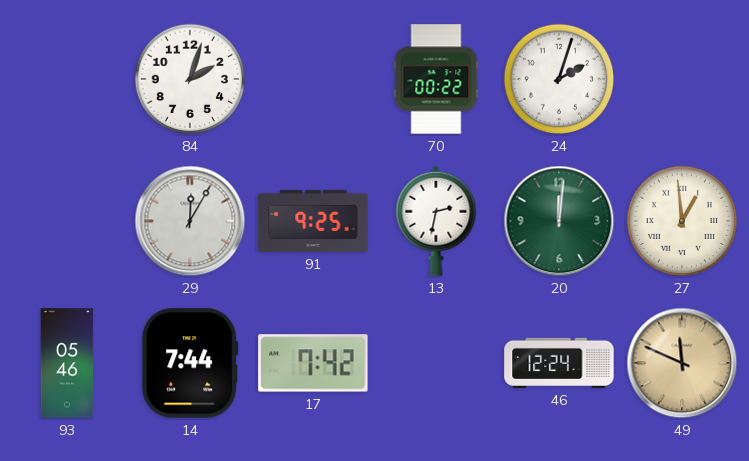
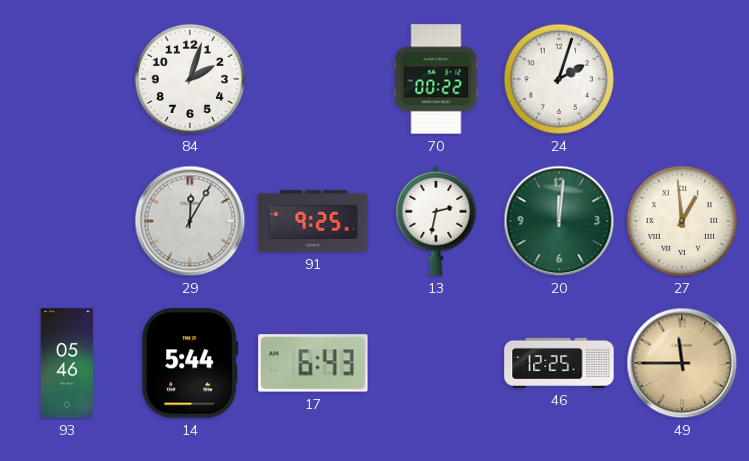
14: 7:44 -> 5:44 (190, 363)
17: 7:42 -> 6:43 (313, 363)
46: 12:24 -> 12:25 (559, 363)
49: 11:49 -> 11:45 (682, 363)
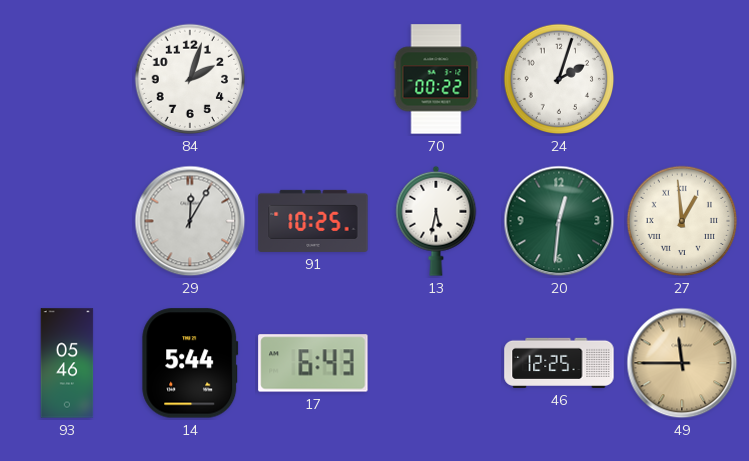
91: 9:25 -> 10:25 (313, 221)
13: 2:32 -> 5:32 (436, 221)
20: 12:01 -> 12:31 (559, 221)
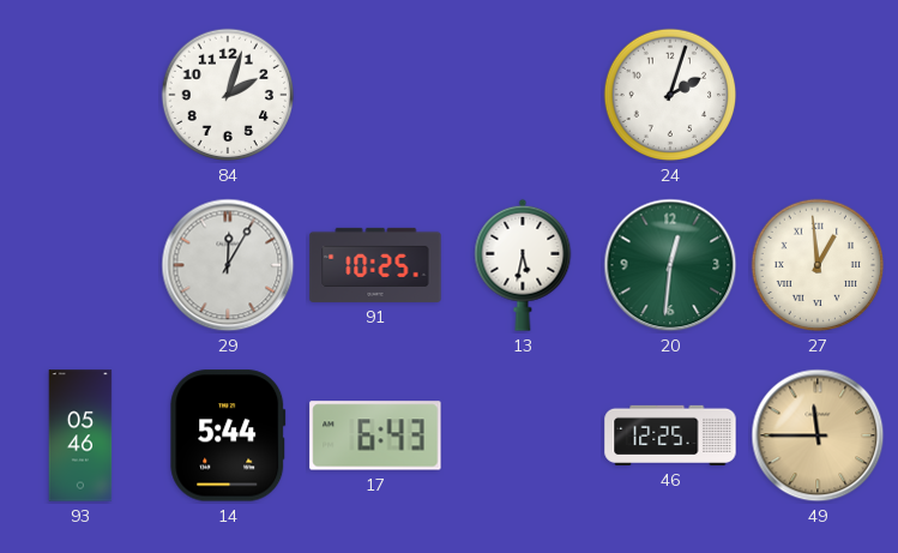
70: 00:22 -> none (436, 79)
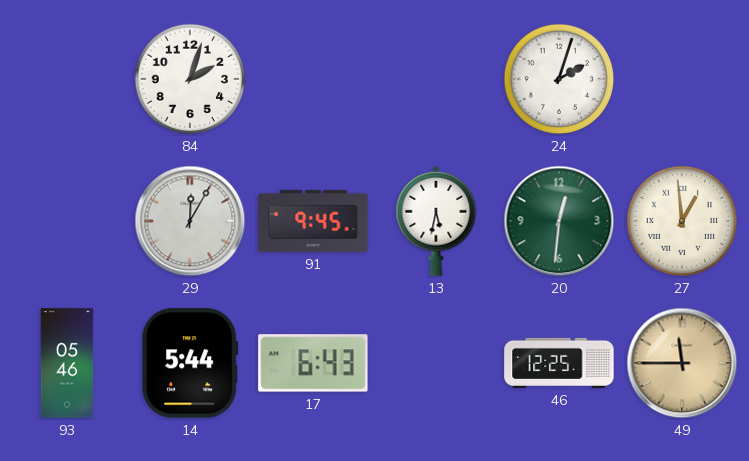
91: 10:25 -> 9:45 (313, 221)
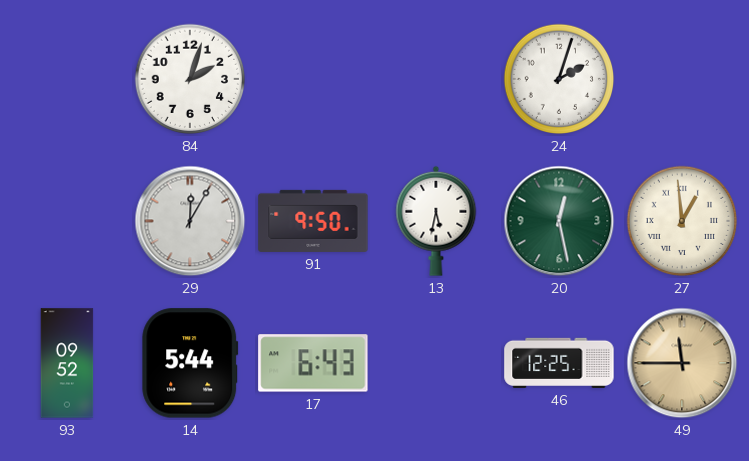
91: 9:45 -> 9:50 (313, 221)
20: 12:31 -> 12:28 (559, 221)
93: 05:46 -> 09:52 (67, 363)
